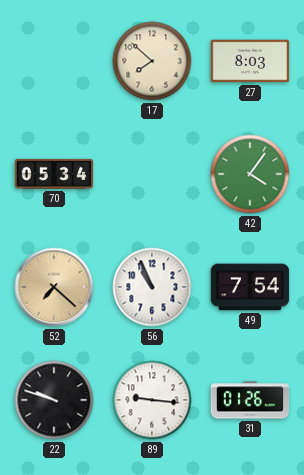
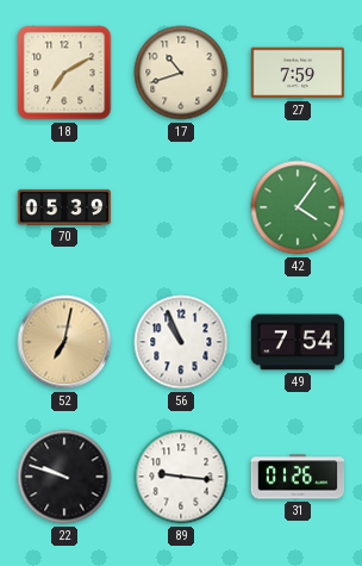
18: none -> 7:10 (64, 73)
17: 7:52 -> 10:42 (181, 73)
27: 8:03 -> 7:59 (298, 73)
70: 05:34 -> 05:39 (64, 207)
52: 7:22 -> 7:02 (64, 342)
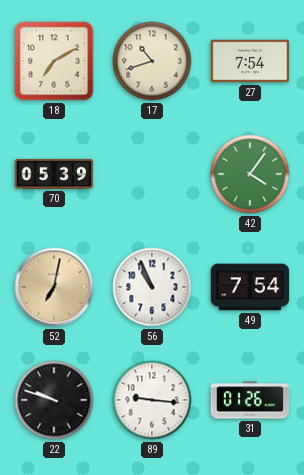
27: 7:59 -> 7:54 (250, 61)
